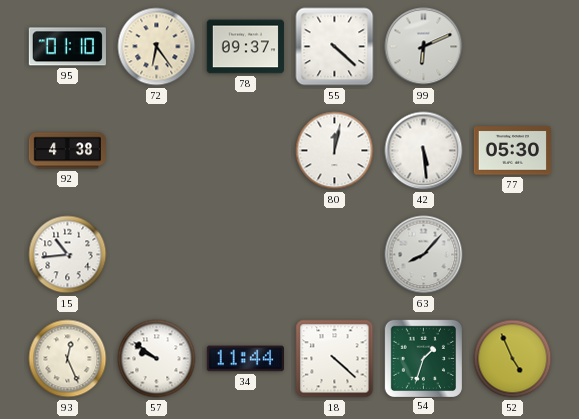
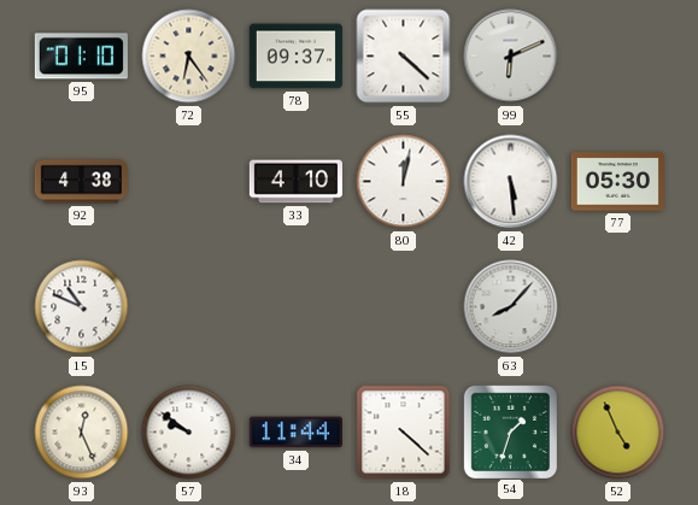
33: none -> 4:10 (295, 182)
15: 10:44 -> 10:49 (82, 307)
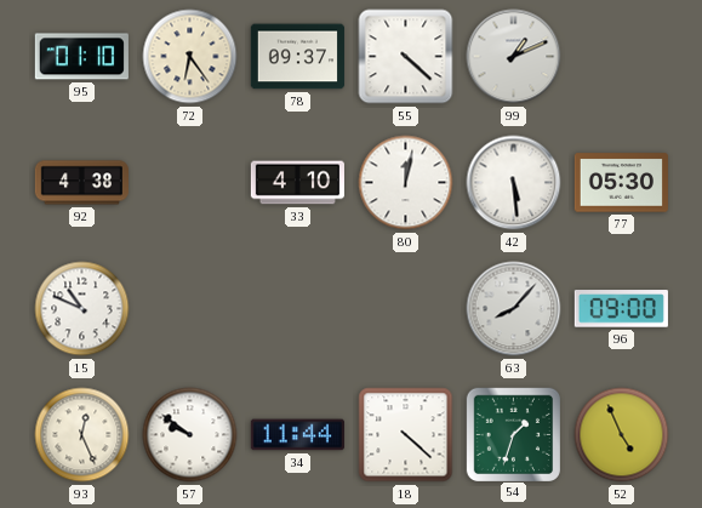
99: 6:11 -> 1:11 (514, 57)
96: none -> 09:00 (621, 309)
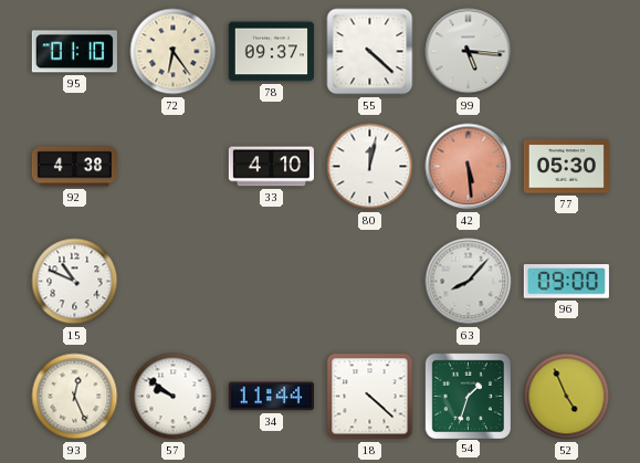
99: 1:11 -> 5:16 (469, 52)
42 dial: white -> salmon (469, 167)
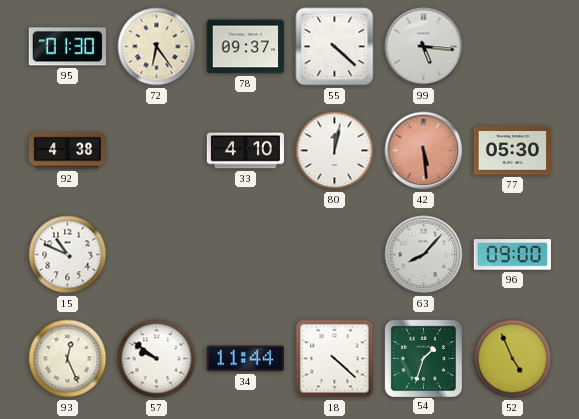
95: 01:10 -> 01:30 (67, 47)
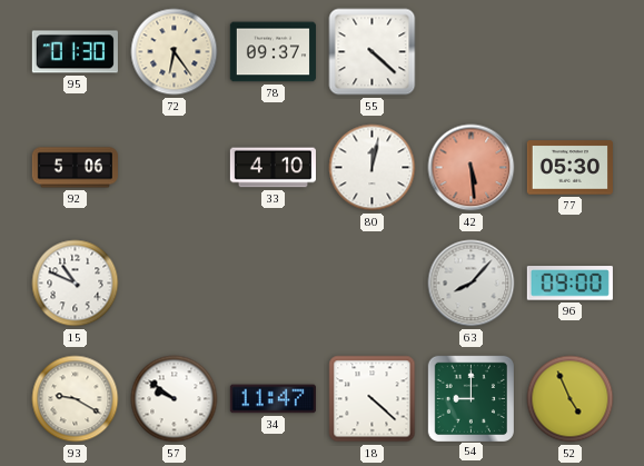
99: 5:16 -> none (424, 47)
92: 4:38 -> 5:06 (75, 168)
93: 12:26 -> 9:20 (76, 399)
34: 11:44 -> 11:47 (273, 399)
54: 1:33 -> 9:00 (470, 398)
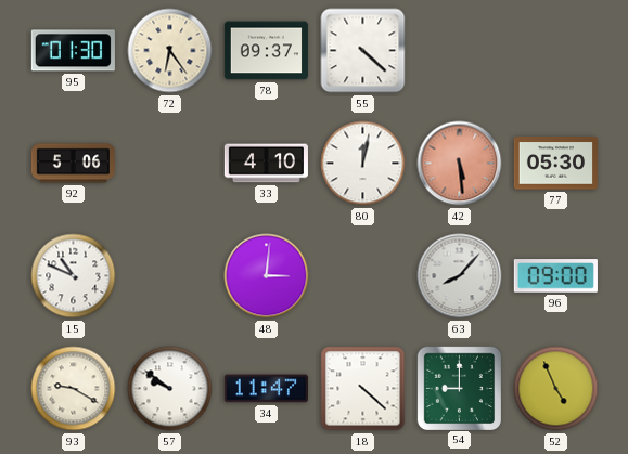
48: none -> 3:01 (267, 276)
